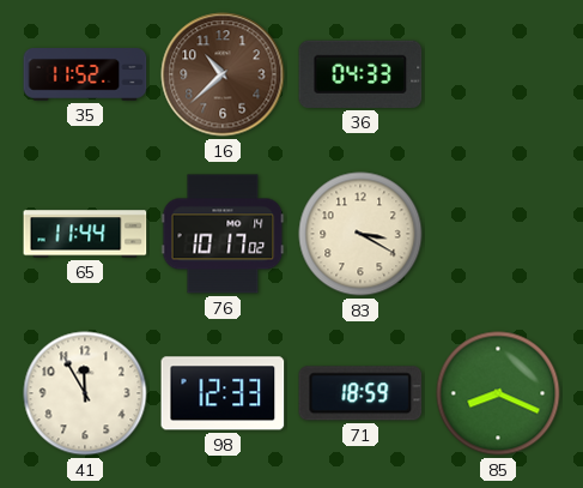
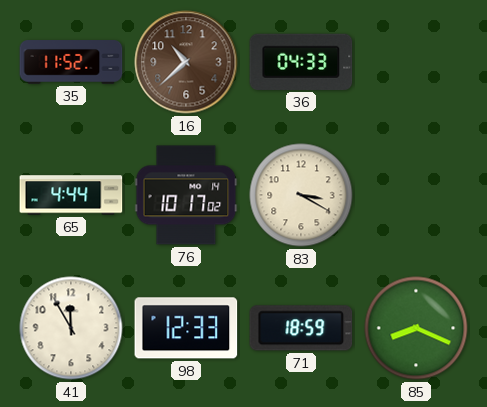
65: 11:44 -> 4:44 (71, 195)
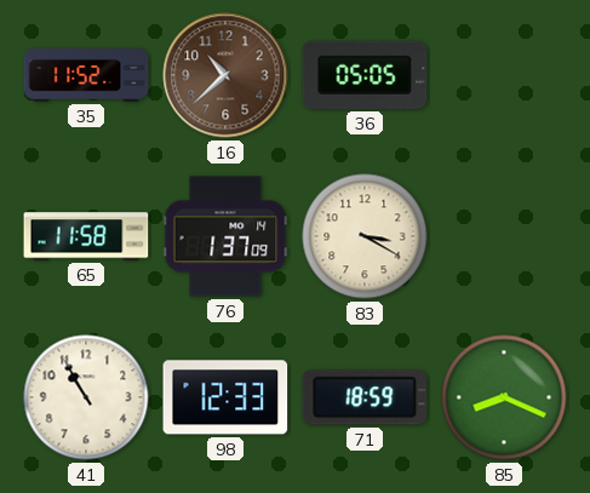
36: 04:33 -> 05:05 (365, 75)
65: 4:44 -> 11:58 (86, 236)
76: 10:17 -> 1:37 (225, 236)
41: 11:55 -> 10:55 (86, 397)
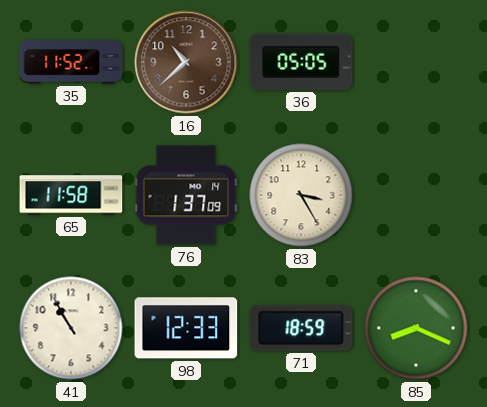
83: 3:20 -> 3:25 (301, 195)
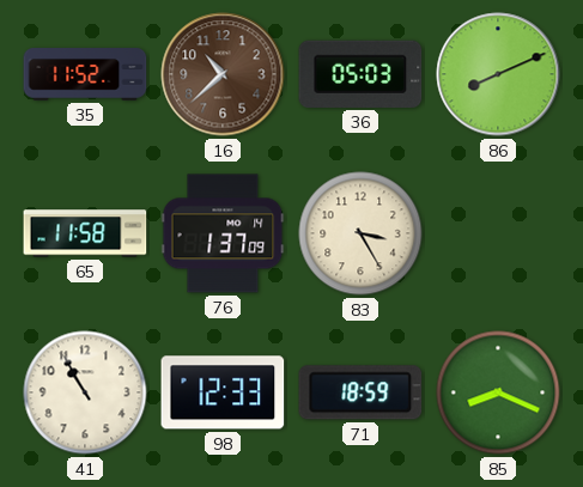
36: 05:05 -> 05:03 (360, 74)
86: none -> 8:11 (498, 74)
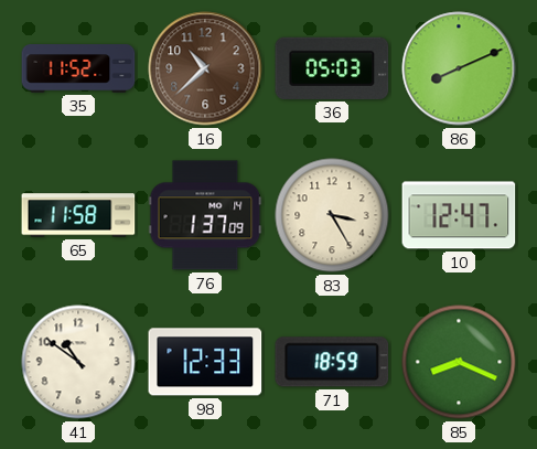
10: none -> 12:47 (459, 215)
41: 10:55 -> 10:51 (78, 362)
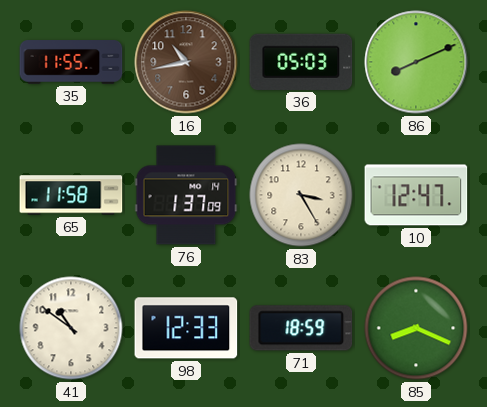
35: 11:52 -> 11:55 (71, 62)
16: 10:38 -> 10:43 (186, 62)
